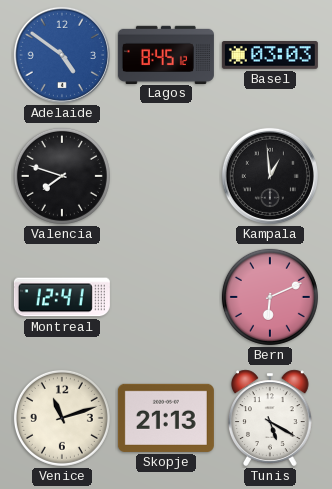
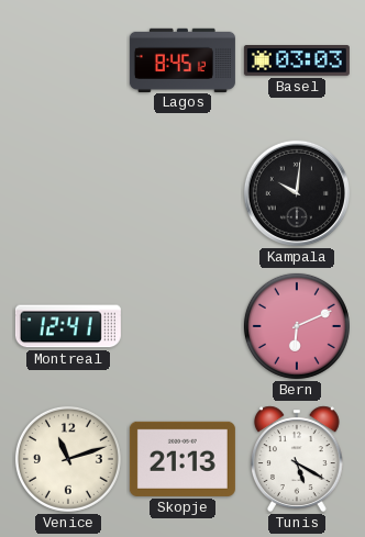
Adelaide: 4:51 -> none (62, 55)
Valencia: 7:48 -> none (62, 176)
Kampala: 12:59 -> 10:01 (297, 193)
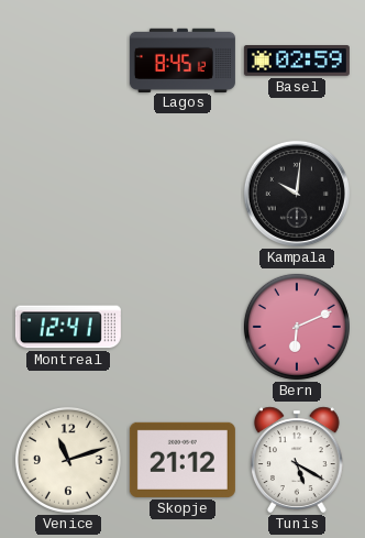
Basel: 03:03 -> 02:59 (297, 62)
Skopje: 21:13 -> 21:12 (182, 460)
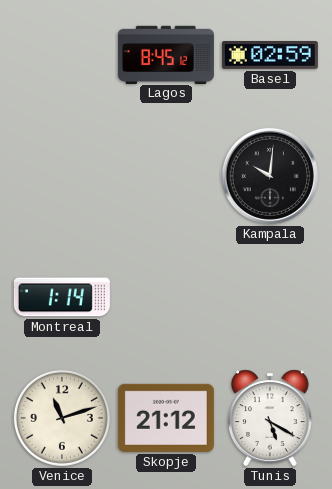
Montreal: 12:41 -> 1:14 (62, 297)
Bern: 6:11 -> none (297, 327)
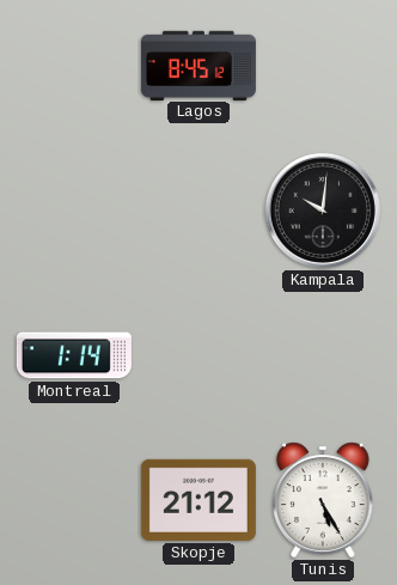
Basel: 02:59 -> none (270, 56)
Venice: 11:12 -> none (62, 418)
Tunis: 5:20 -> 5:25 (323, 500)
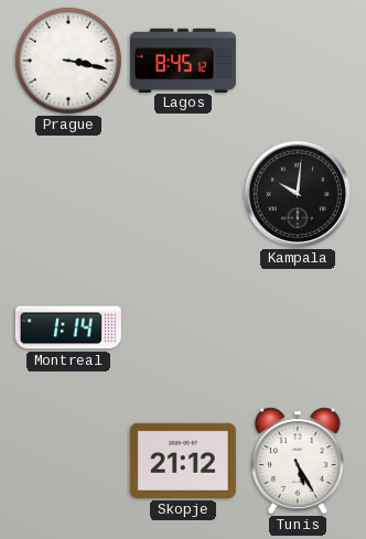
Prague: none -> 3:17 (68, 61)
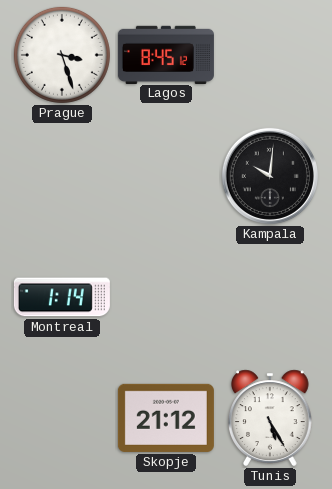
Prague: 3:17 -> 3:27 (62, 55)
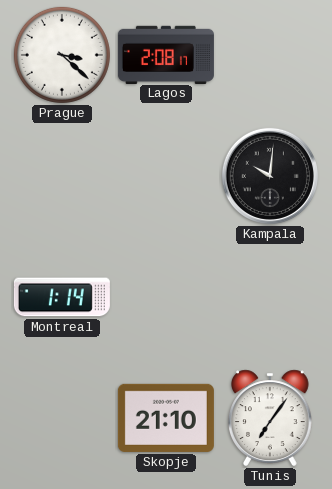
Prague: 3:27 -> 3:22 (62, 55)
Lagos: 8:45 -> 2:08 (166, 54)
Skopje: 21:12 -> 21:10 (166, 418)
Tunis: 5:25 -> 7:06 (270, 418)
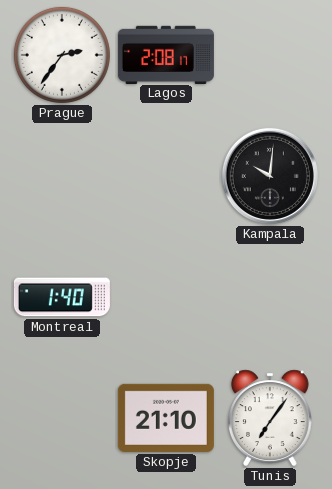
Prague: 3:22 -> 2:36 (62, 55)
Montreal: 1:14 -> 1:40 (62, 297)
